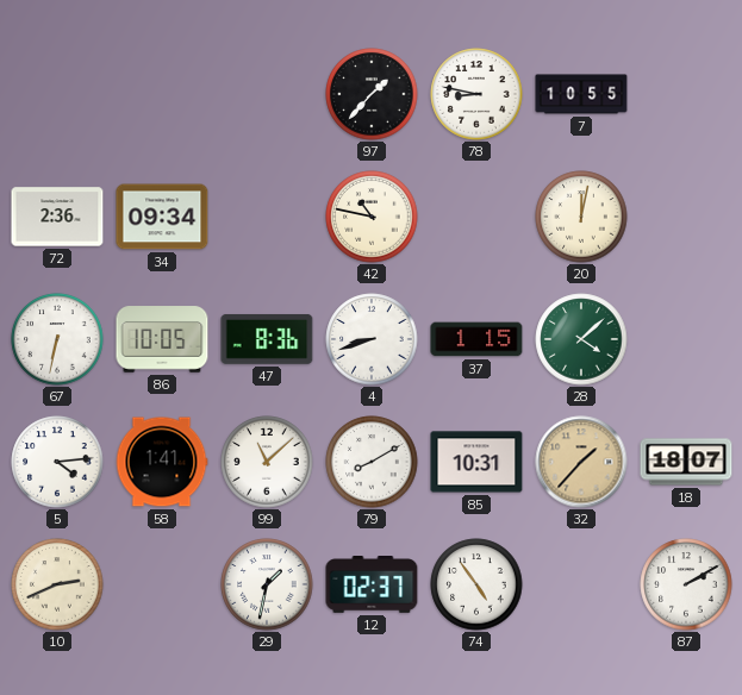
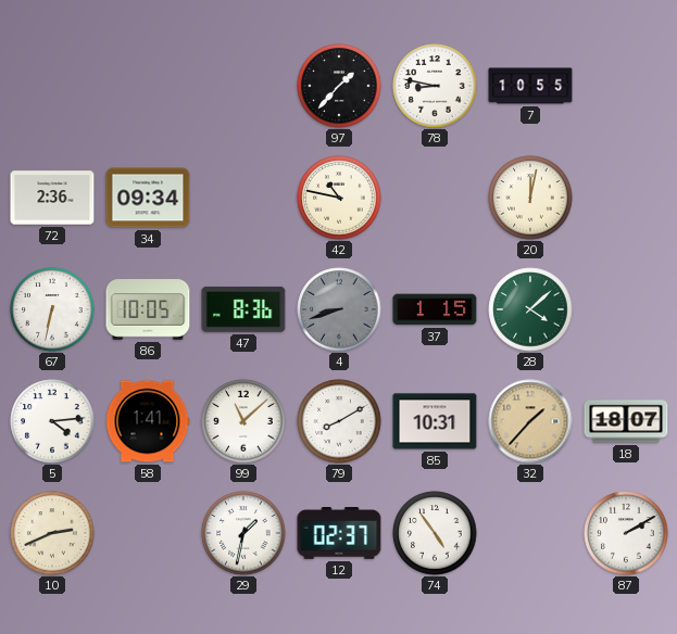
4 dial: white -> grey (339, 309)
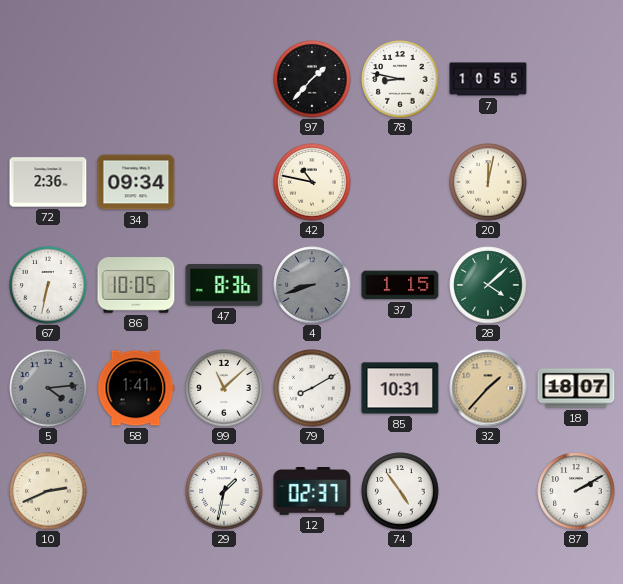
5 dial: white -> grey (48, 388)
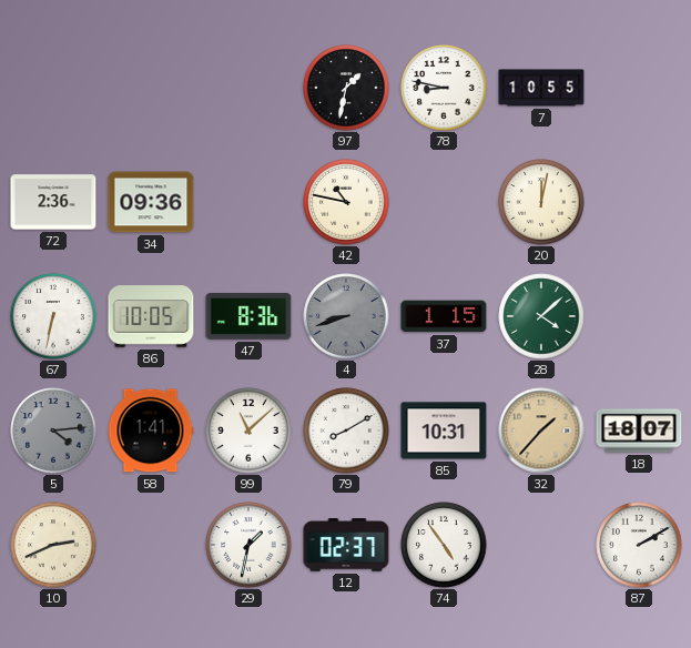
97: 1:37 -> 1:32 (346, 88)
34: 09:34 -> 09:36 (151, 202)
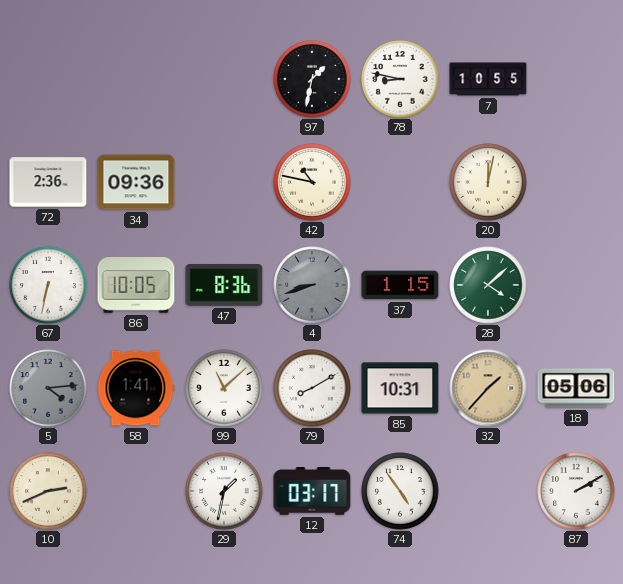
18: 18:07 -> 05:06 (576, 388)
12: 02:37 -> 03:17 (312, 492)
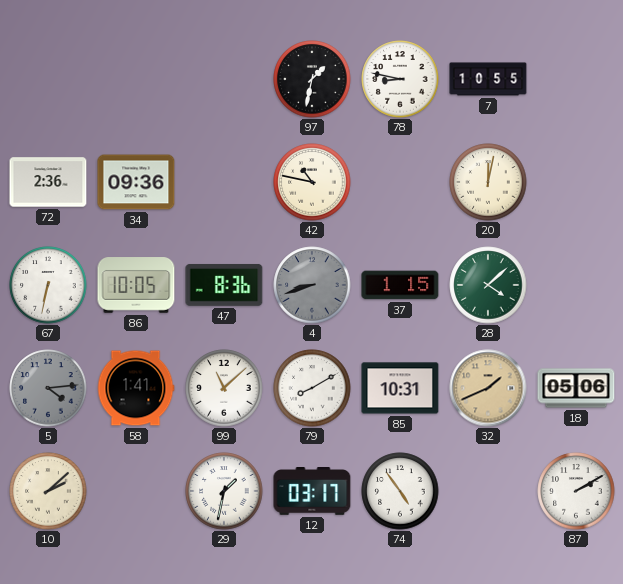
32: 1:37 -> 1:41 (488, 388)
10: 2:41 -> 2:08 (48, 491)
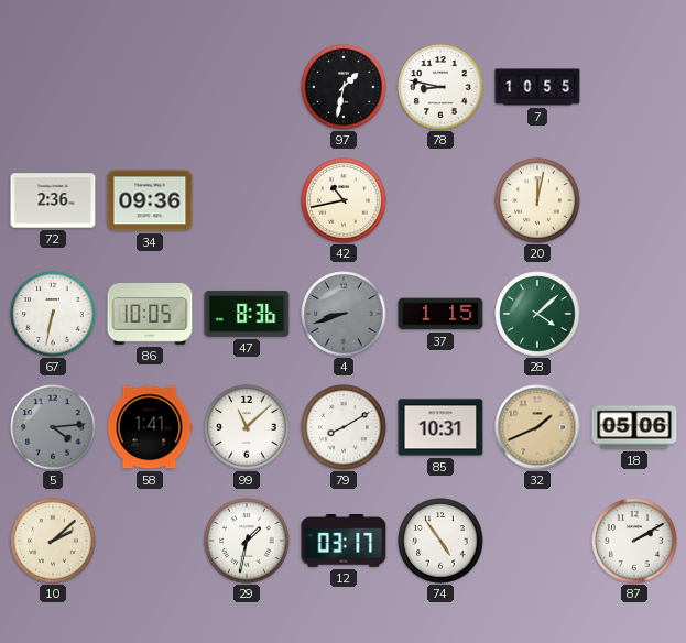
42: 10:47 -> 10:43 (344, 200)
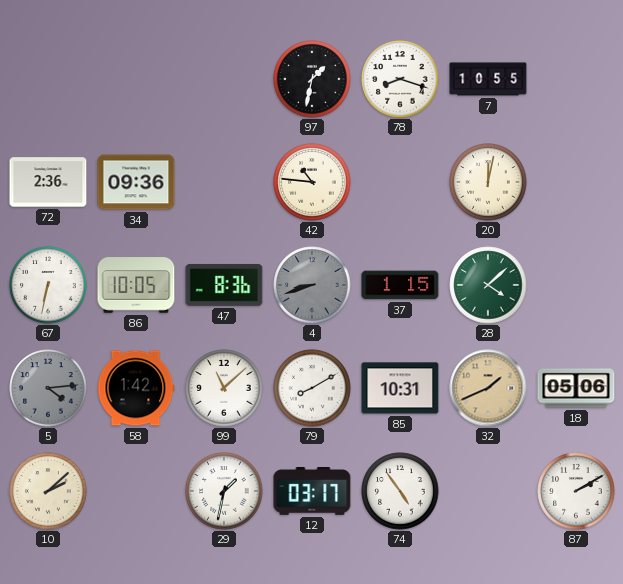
78: 8:47 -> 8:18 (400, 79)
42: 10:43 -> 10:46 (312, 182)
58: 1:41 -> 1:42 (136, 388)
